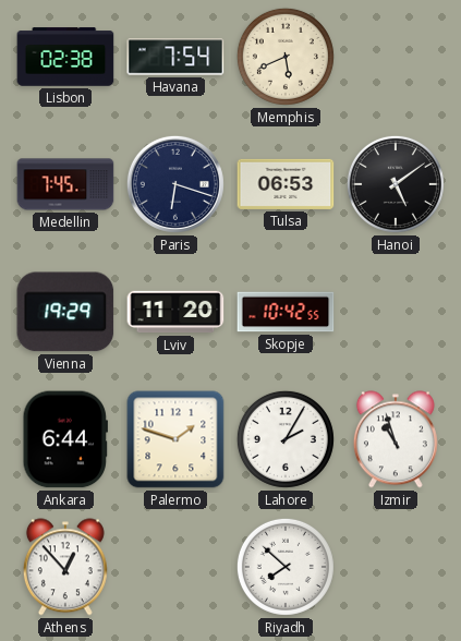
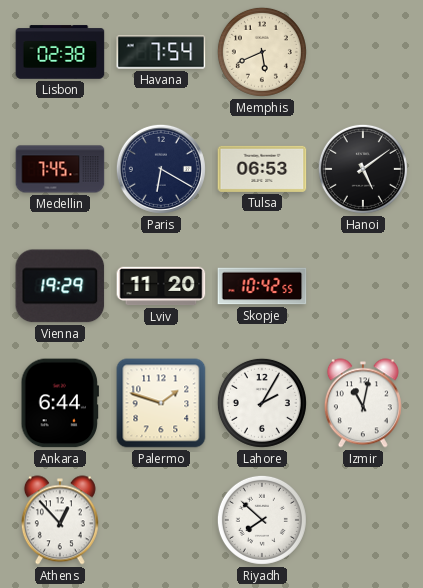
Paris: 6:18 -> 6:20 (161, 169)
Izmir: 10:57 -> 11:02 (363, 403)
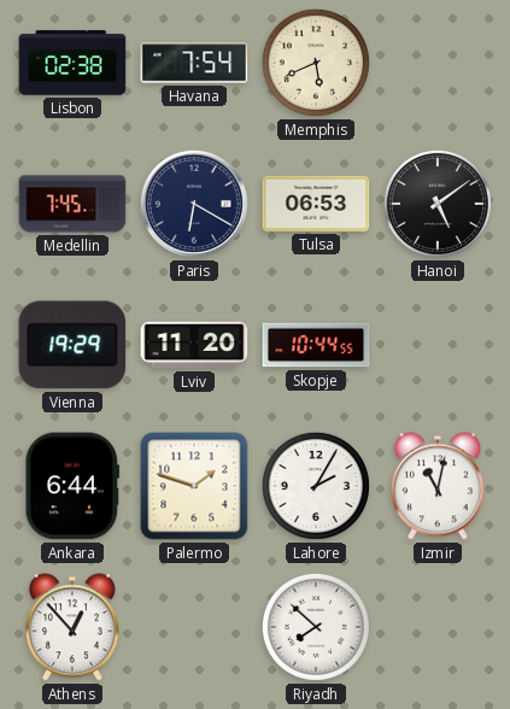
Skopje: 10:42 -> 10:44 (316, 345)
